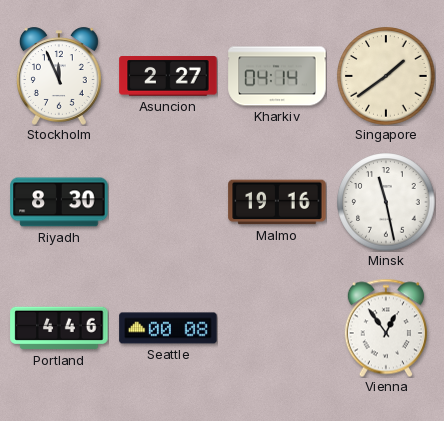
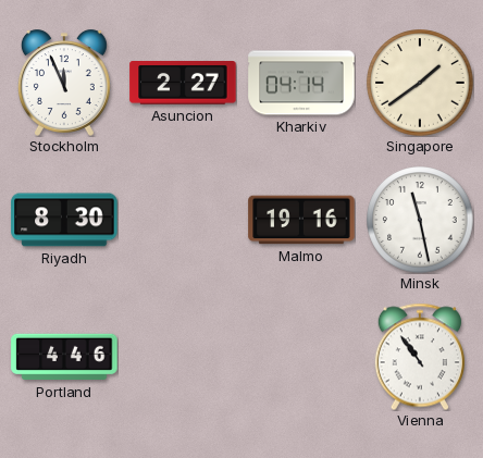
Seattle: 00:08 -> none (168, 328)
Vienna: 12:54 -> 10:54 (420, 357)
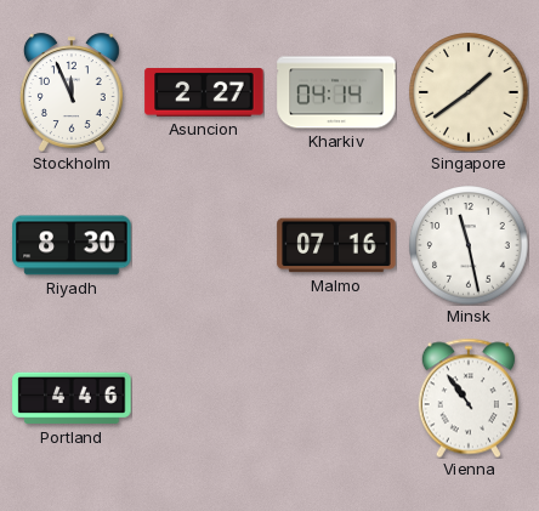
Malmo: 19:16 -> 07:16 (336, 245)
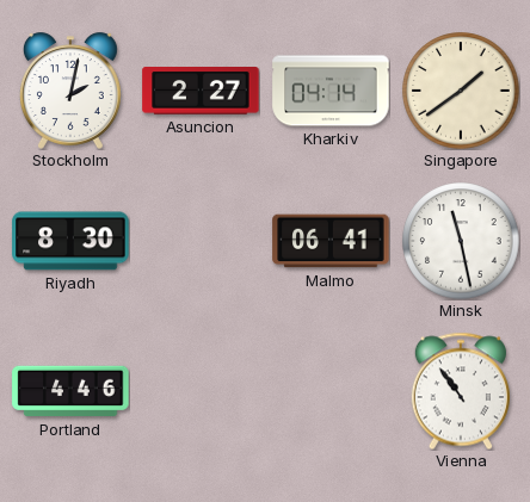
Stockholm: 11:56 -> 2:02 (70, 91)
Malmo: 07:16 -> 06:41 (331, 241)
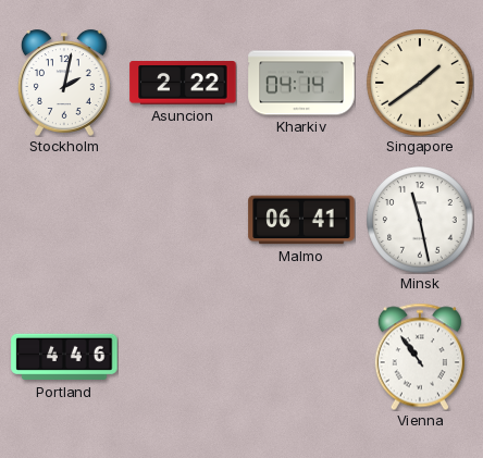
Asuncion: 2:27 -> 2:22 (183, 84)
Riyadh: 8:30 -> none (70, 241)
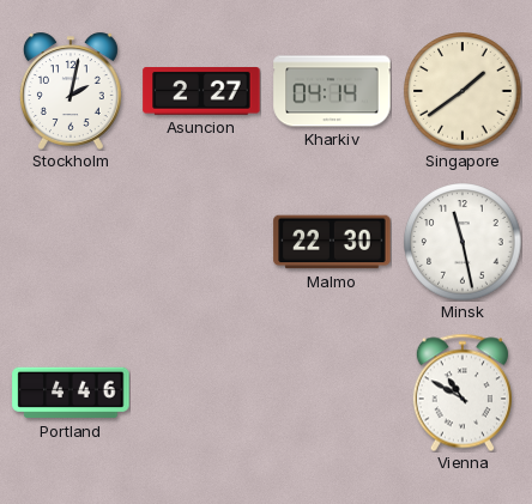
Asuncion: 2:22 -> 2:27 (201, 92)
Malmo: 06:41 -> 22:30 (332, 242)
Vienna: 10:54 -> 10:50 (463, 393)
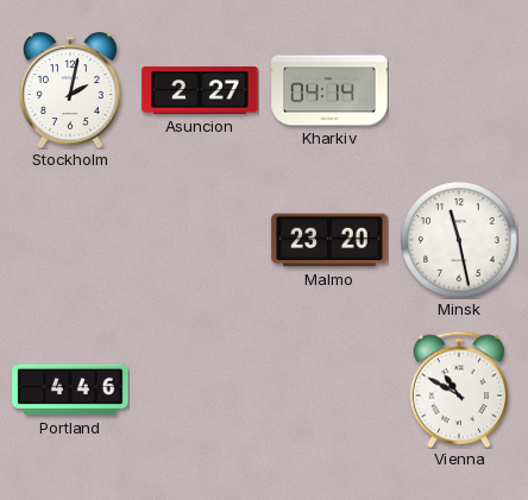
Singapore: 1:39 -> none (463, 91)
Malmo: 22:30 -> 23:20 (329, 240)
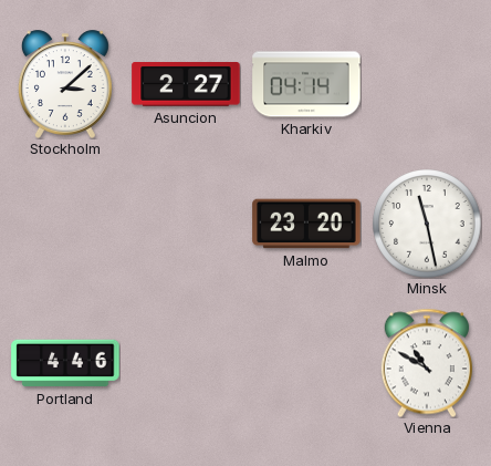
Stockholm: 2:02 -> 3:08 (65, 84)
